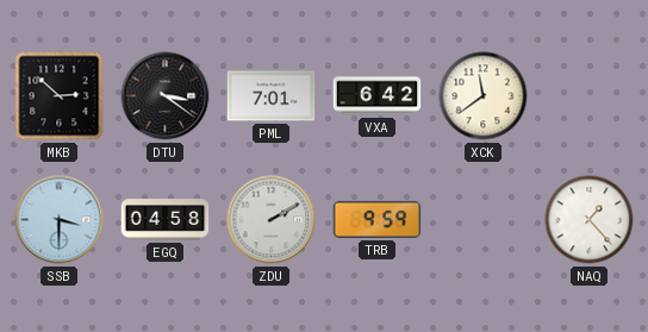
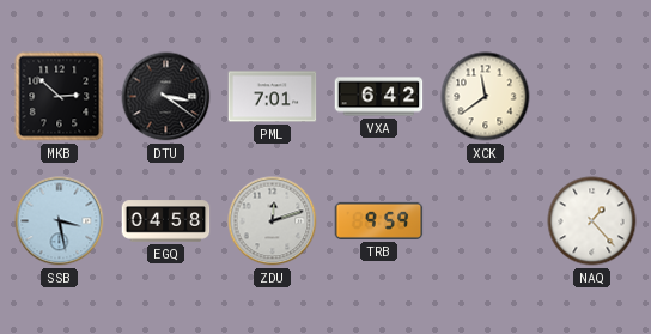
SSB: 3:30 -> 3:28 (60, 221)
ZDU: 2:10 -> 12:12 (273, 221)
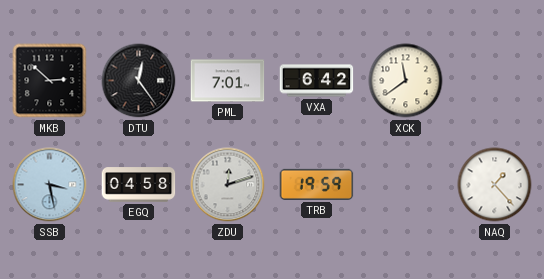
DTU: 3:21 -> 12:24 (139, 81)
TRB: 9:59 -> 19:59 (317, 184)
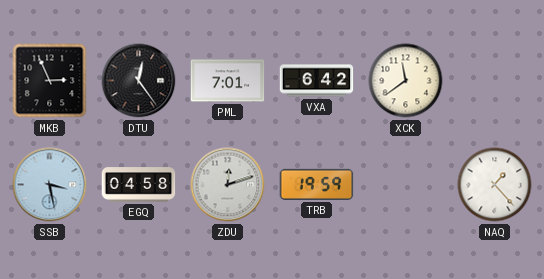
MKB: 2:52 -> 2:56 (50, 81)
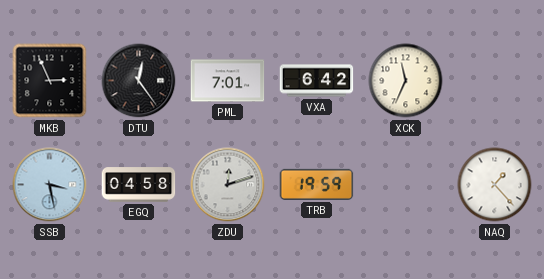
XCK: 11:39 -> 11:34 (406, 81)
